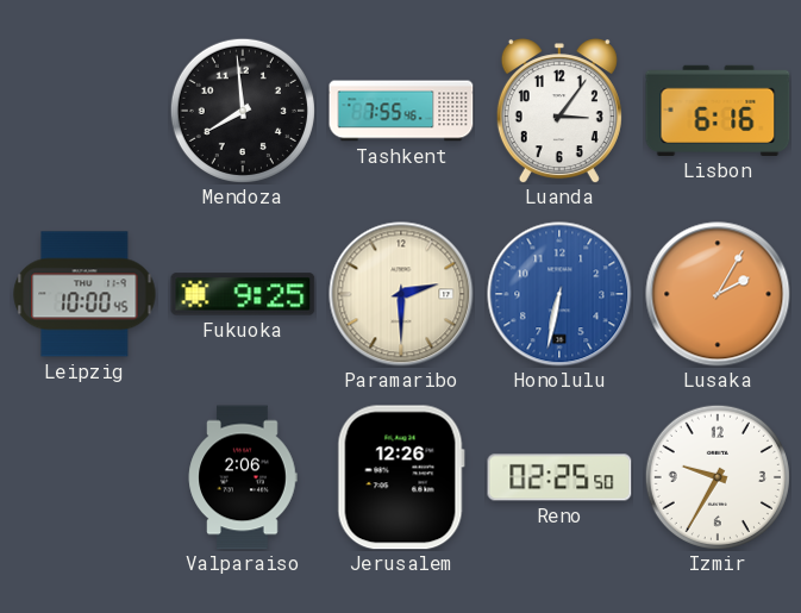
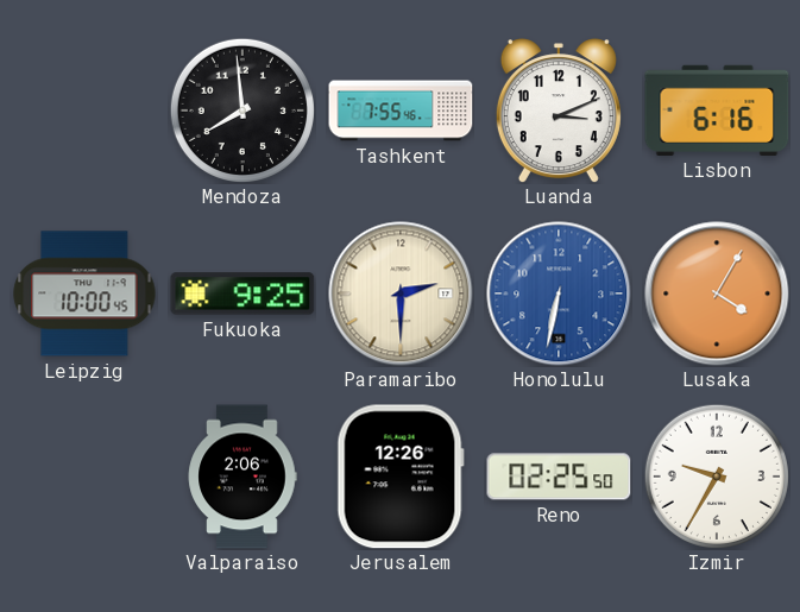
Luanda: 3:06 -> 3:11 (559, 111)
Lusaka: 2:05 -> 4:05 (717, 294)
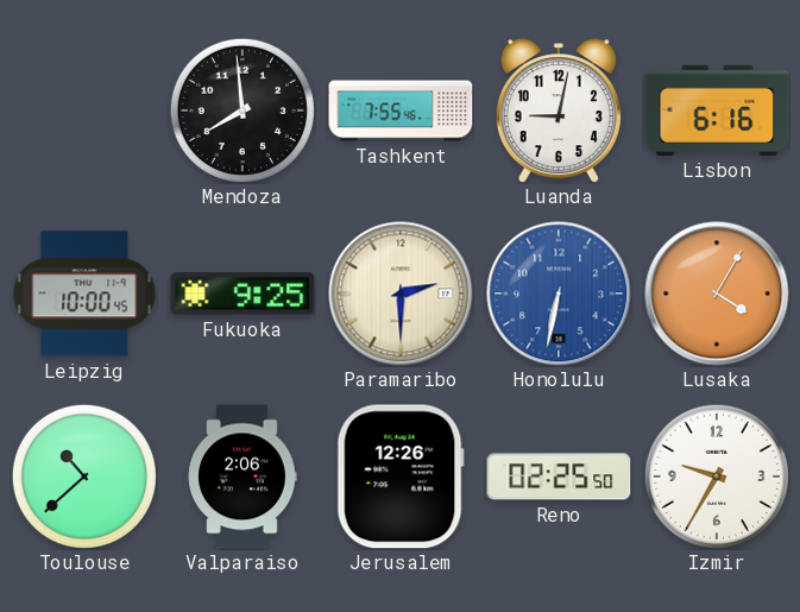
Luanda: 3:11 -> 9:02 (559, 111)
Toulouse: none -> 10:38 (84, 477)
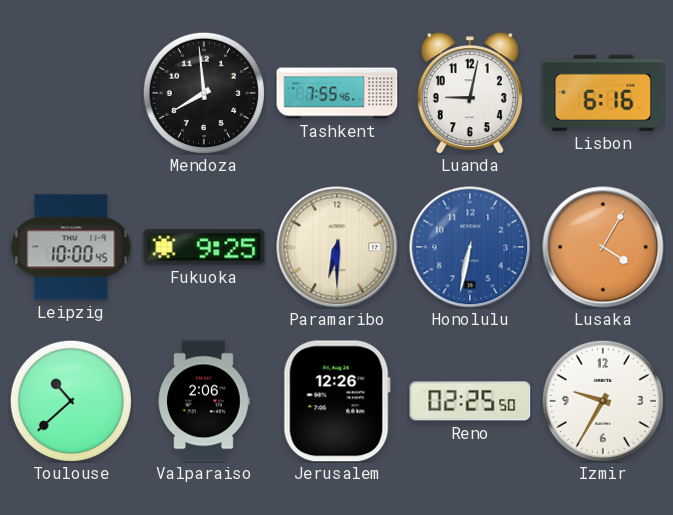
Paramaribo: 2:30 -> 6:30 (337, 247)
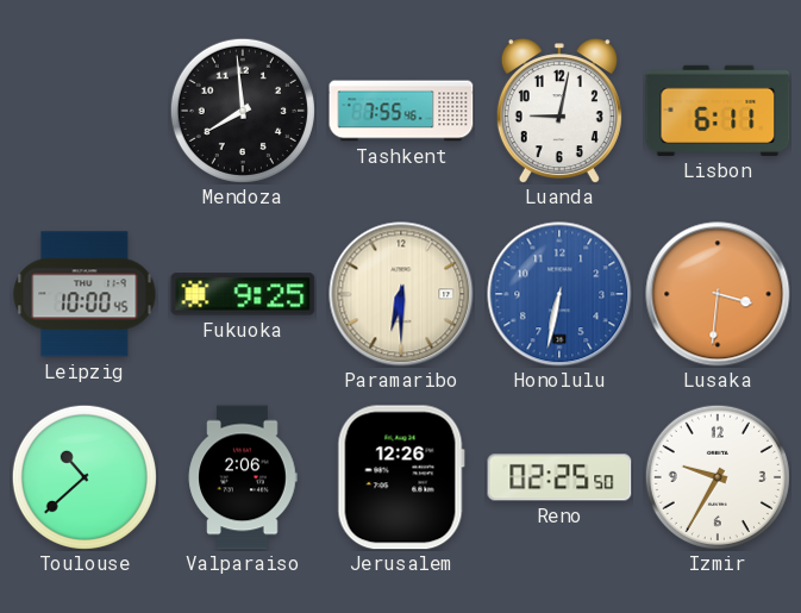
Lisbon: 6:16 -> 6:11 (718, 111)
Lusaka: 4:05 -> 3:31 (718, 294)
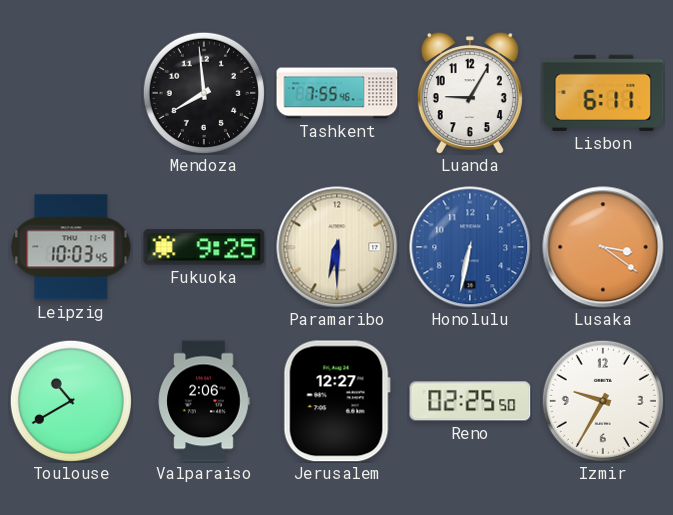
Luanda: 9:02 -> 9:05 (470, 93)
Leipzig: 10:00 -> 10:03 (71, 247)
Lusaka: 3:31 -> 3:21 (603, 247)
Toulouse: 10:38 -> 10:40 (71, 401)
Jerusalem: 12:26 -> 12:27 (337, 401)
